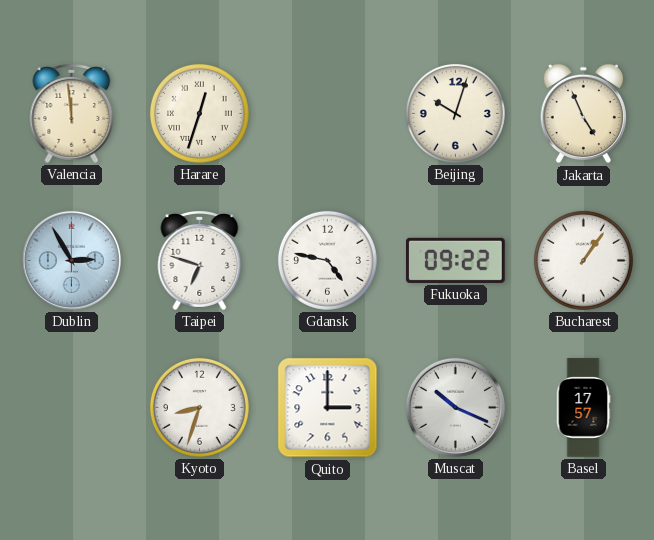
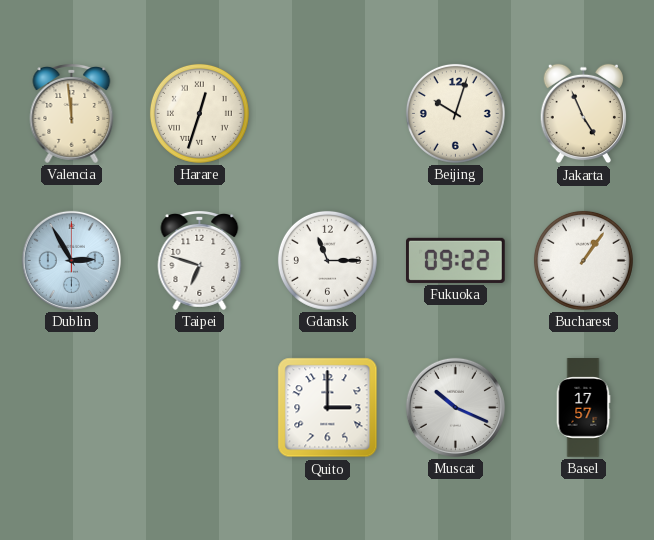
Gdansk: 4:47 -> 11:15 (327, 260)
Kyoto: 8:33 -> none (199, 407)
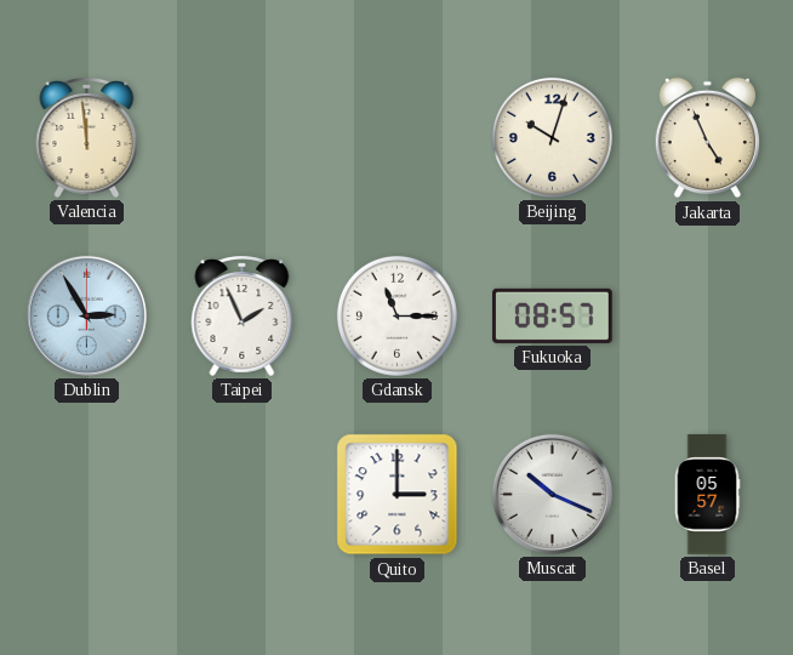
Harare: 12:33 -> none (199, 113)
Taipei: 6:48 -> 1:56 (243, 317)
Fukuoka: 09:22 -> 08:57 (553, 315)
Bucharest: 1:06 -> none (583, 260)
Basel: 17:57 -> 05:57 (707, 495)
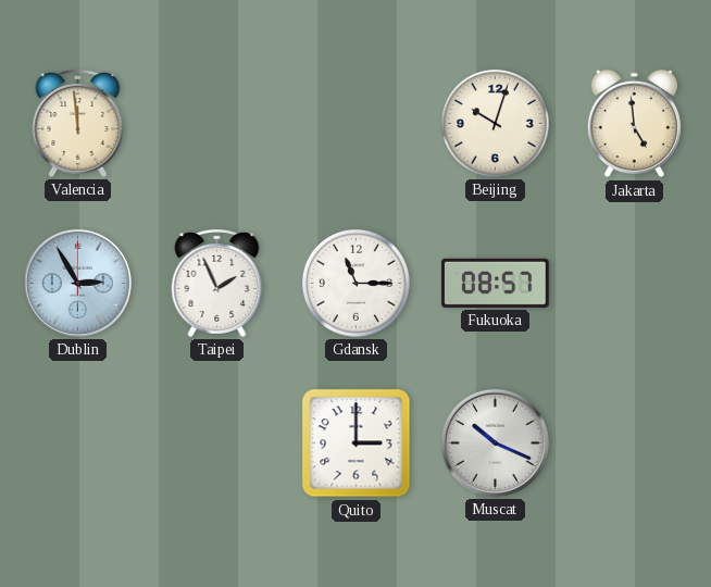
Jakarta: 4:56 -> 4:59 (634, 124)
Basel: 05:57 -> none (707, 495)
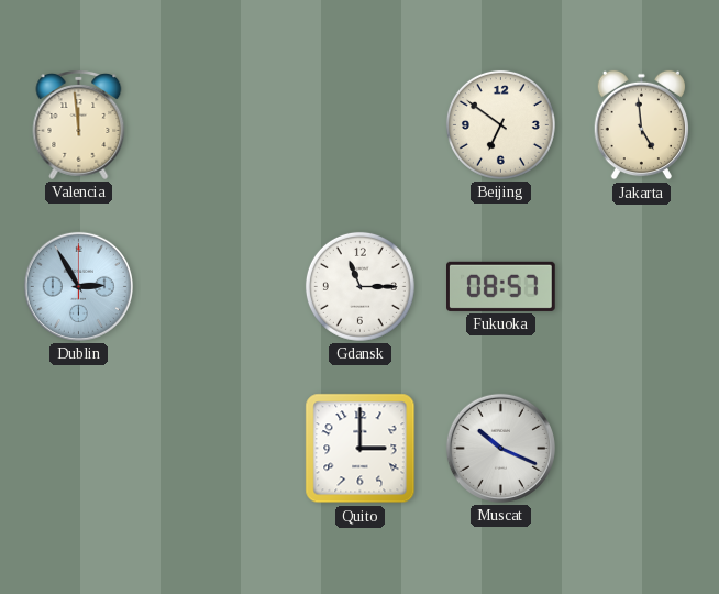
Beijing: 10:03 -> 6:51 (500, 124)
Taipei: 1:56 -> none (217, 284)
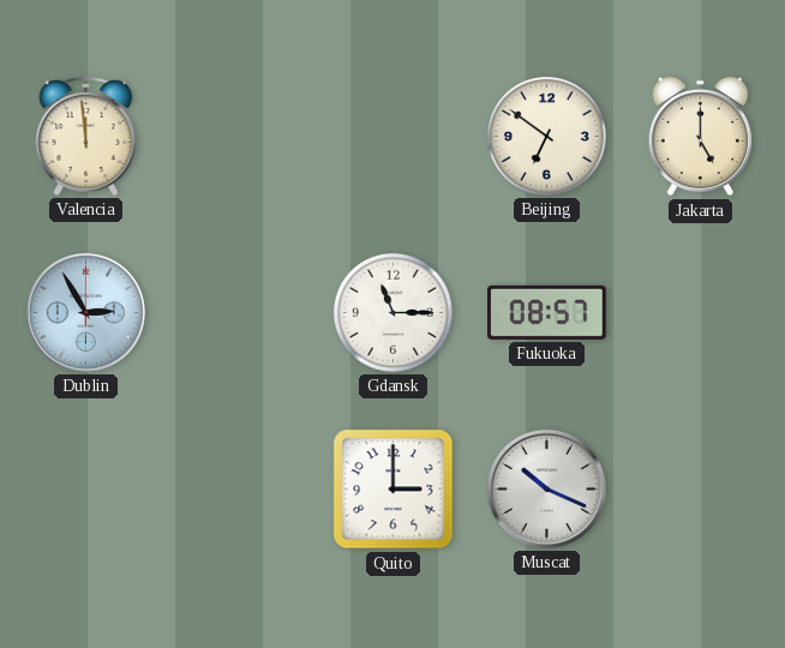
Jakarta: 4:59 -> 5:00 (700, 137)
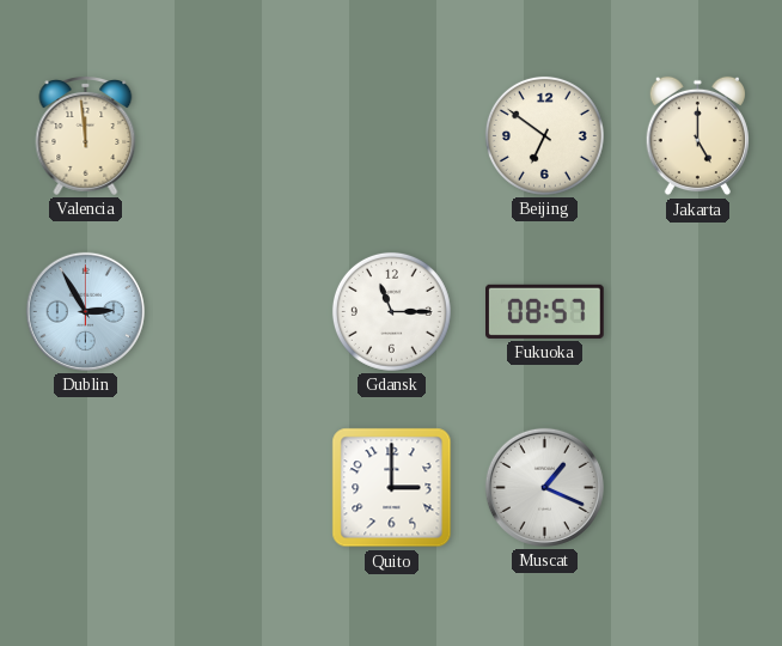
Muscat: 10:19 -> 1:19 (544, 487)
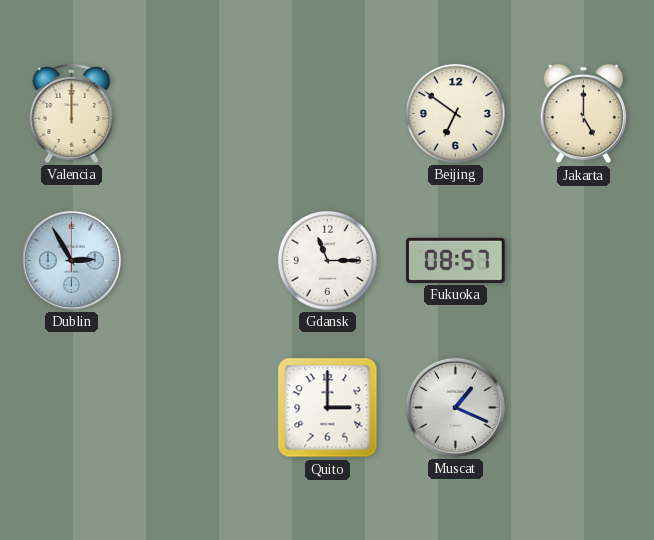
Valencia: 11:59 -> 12:00 (72, 114)
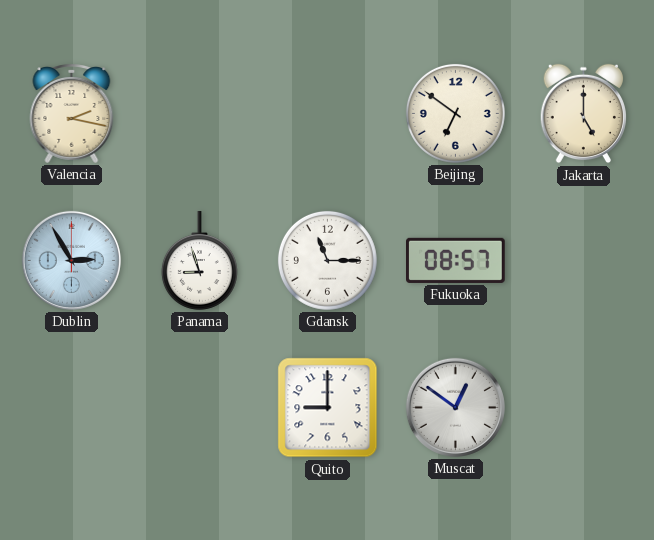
Valencia: 12:00 -> 2:17 (72, 114)
Panama: none -> 8:57 (199, 261)
Quito: 3:00 -> 9:00 (328, 408)
Muscat: 1:19 -> 12:51 (455, 407)
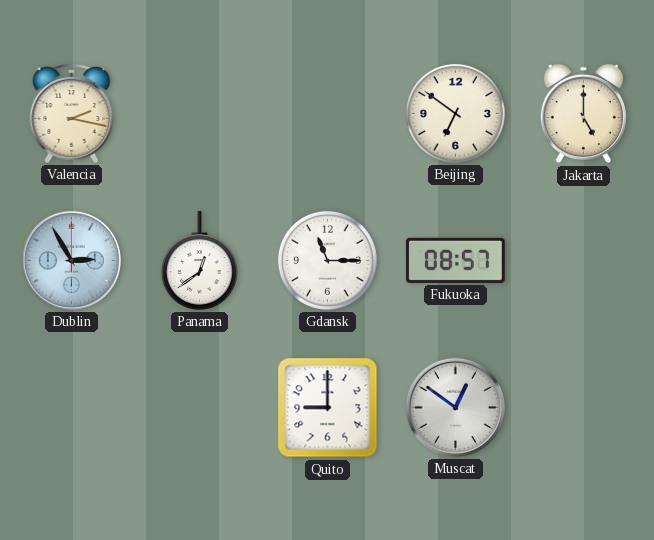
Panama: 8:57 -> 12:39 (199, 261)
